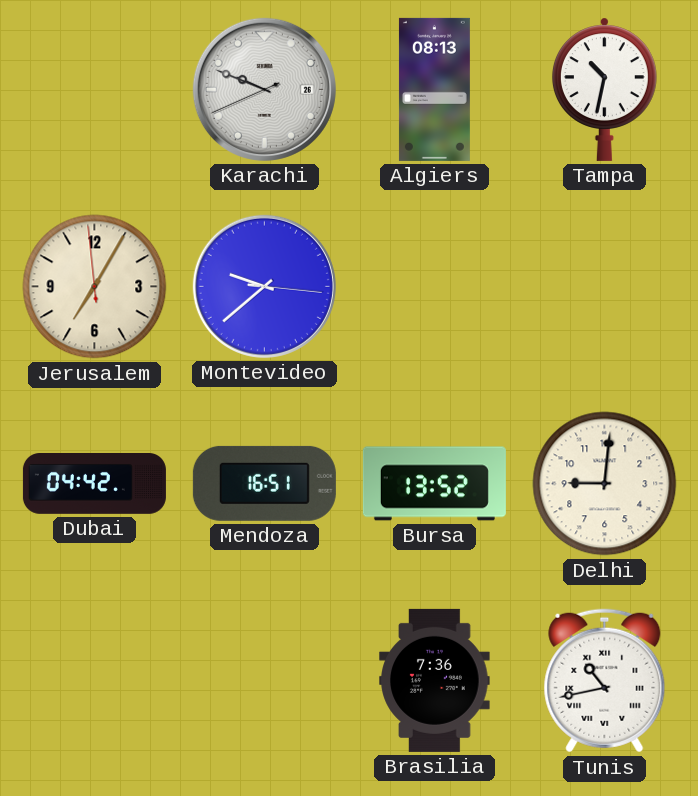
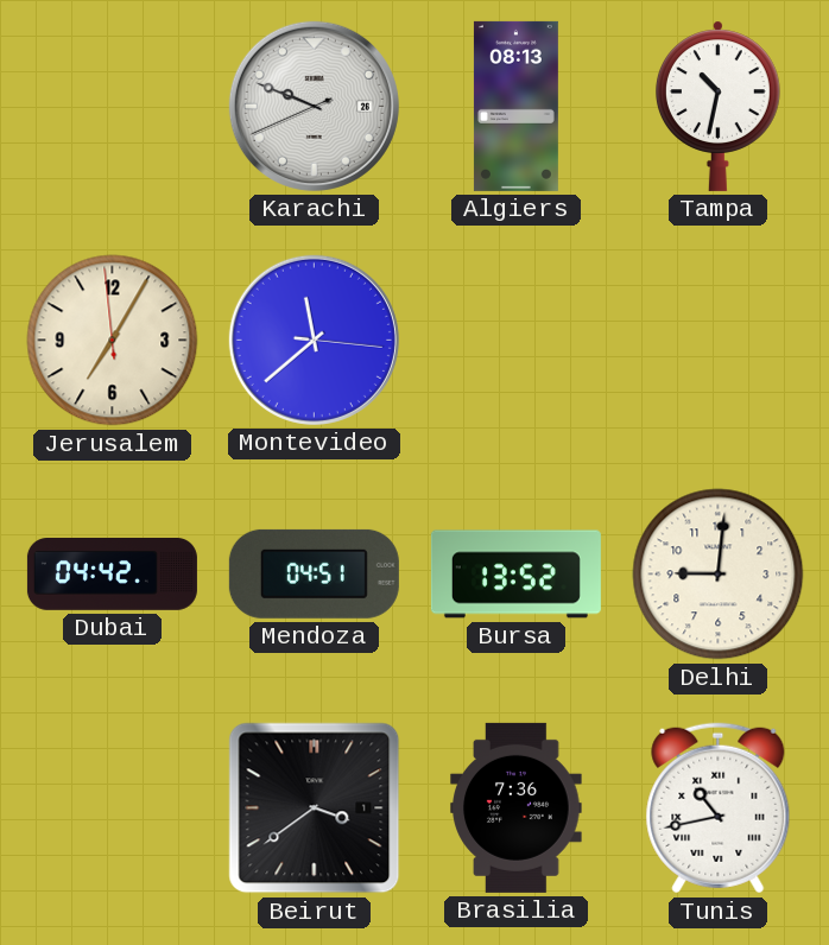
Montevideo: 9:38 -> 11:38 (314, 340)
Mendoza: 16:51 -> 04:51 (314, 573)
Beirut: none -> 3:39 (315, 808)
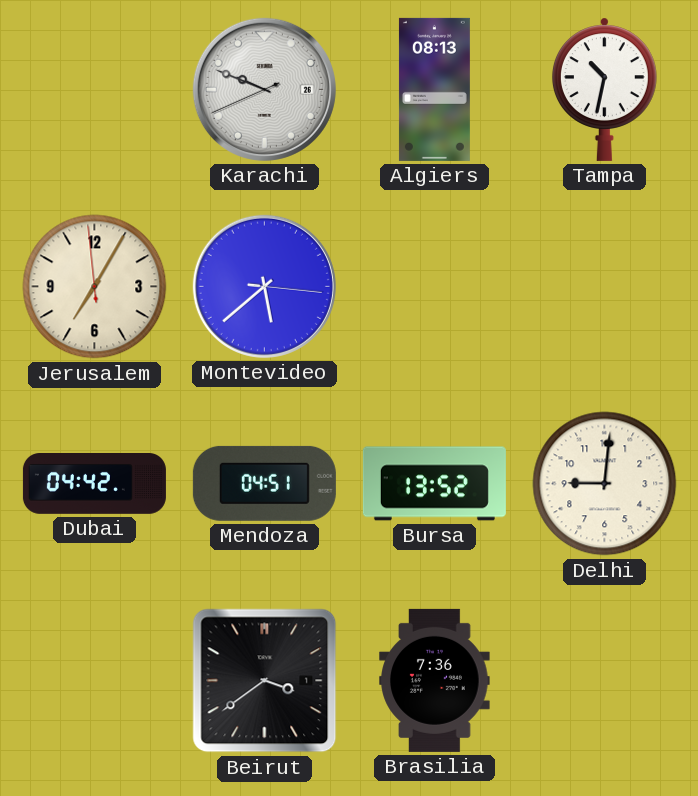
Montevideo: 11:38 -> 5:38 (264, 286)
Tunis: 10:43 -> none (719, 808)
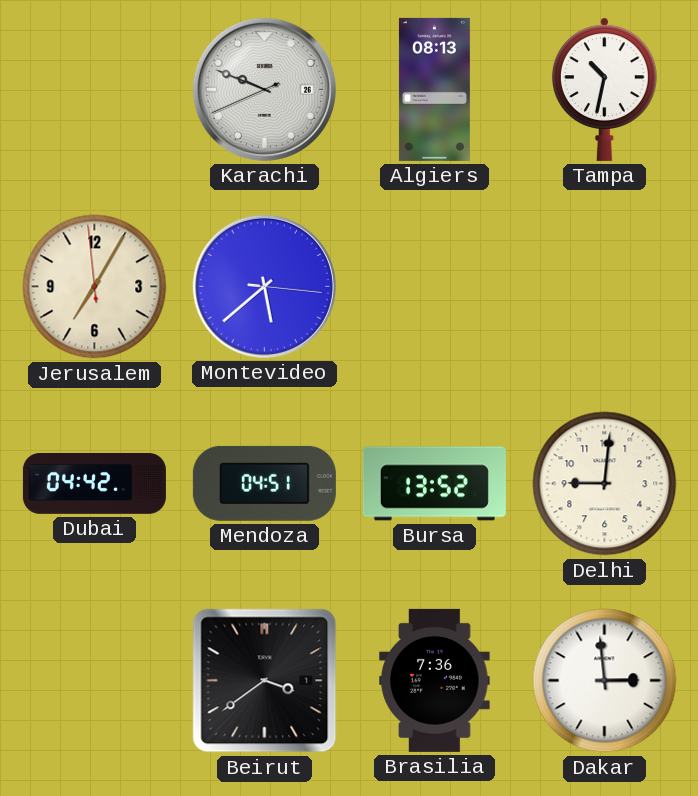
Dakar: none -> 2:59 (605, 681)
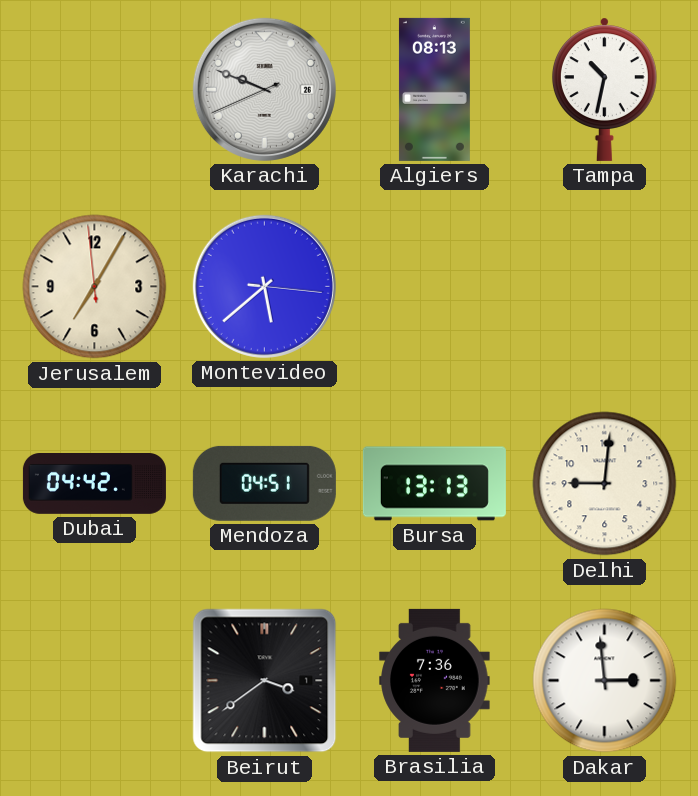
Bursa: 13:52 -> 13:13 (434, 484)
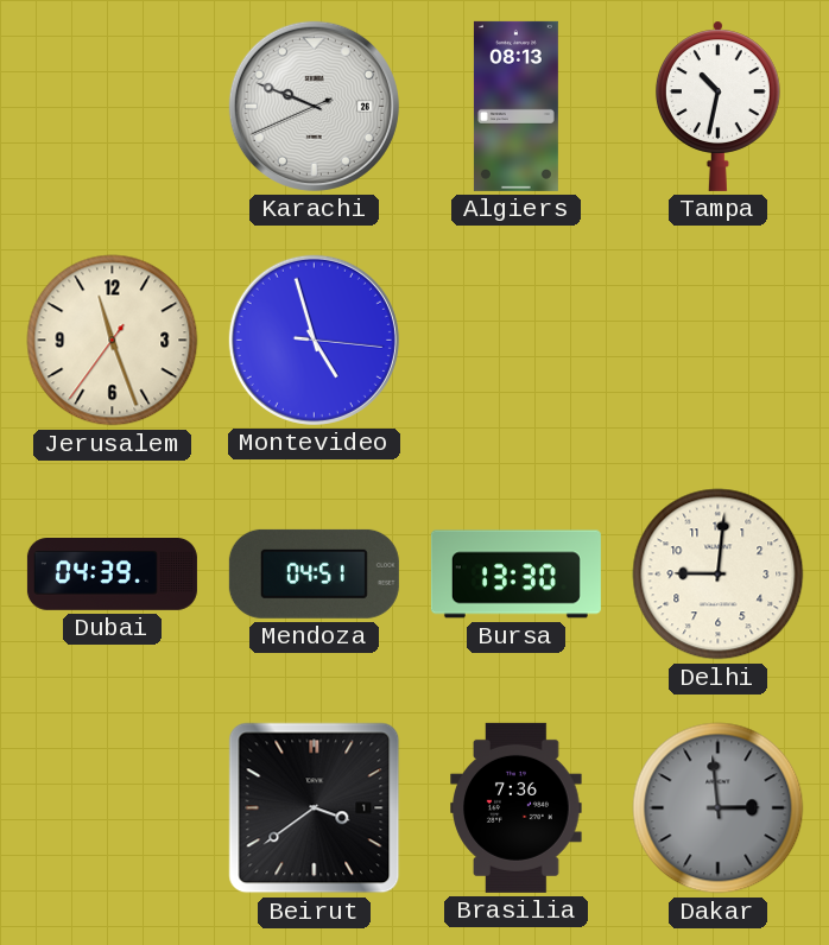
Jerusalem: 7:04 -> 11:26 (113, 341)
Montevideo: 5:38 -> 4:57 (314, 340)
Dubai: 04:42 -> 04:39 (112, 575)
Bursa: 13:13 -> 13:30 (515, 575)
Dakar dial: white -> grey (719, 808)
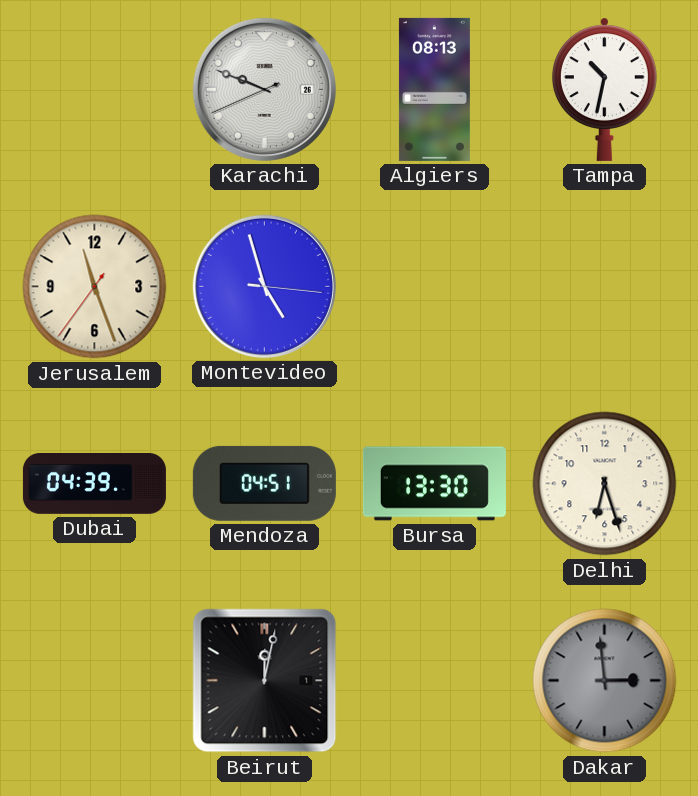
Delhi: 9:01 -> 6:27 (605, 484)
Beirut: 3:39 -> 12:02 (265, 681)
Brasilia: 7:36 -> none (517, 807)
